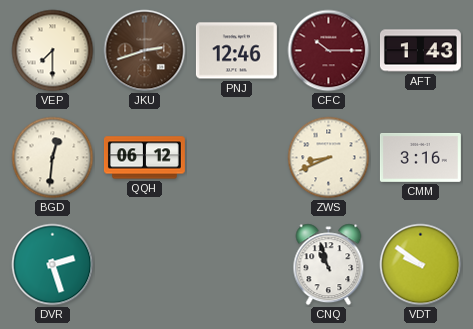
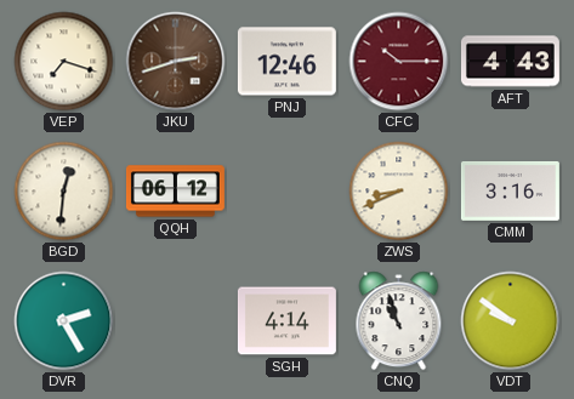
VEP: 7:30 -> 7:18 (64, 62)
AFT: 1:43 -> 4:43 (510, 62)
DVR: 2:27 -> 2:25 (64, 321)
SGH: none -> 4:14 (286, 321)
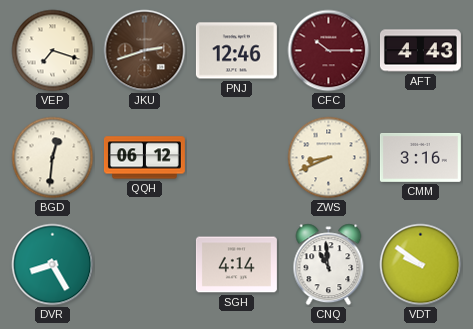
DVR: 2:25 -> 8:25 (53, 265)
CNQ: 10:57 -> 10:59 (329, 265)
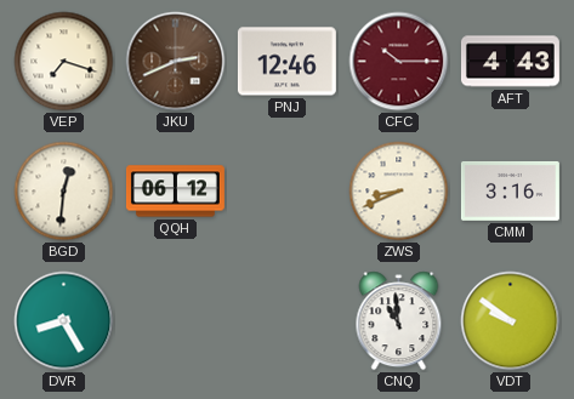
JKU: 2:42 -> 2:41 (176, 62)
SGH: 4:14 -> none (236, 265)
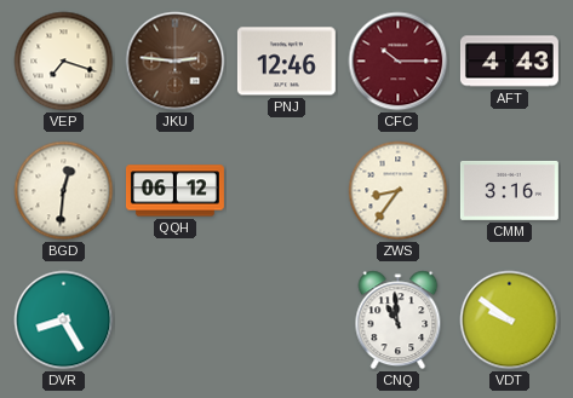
JKU: 2:41 -> 2:46 (176, 62)
ZWS: 8:41 -> 8:36 (399, 191)
